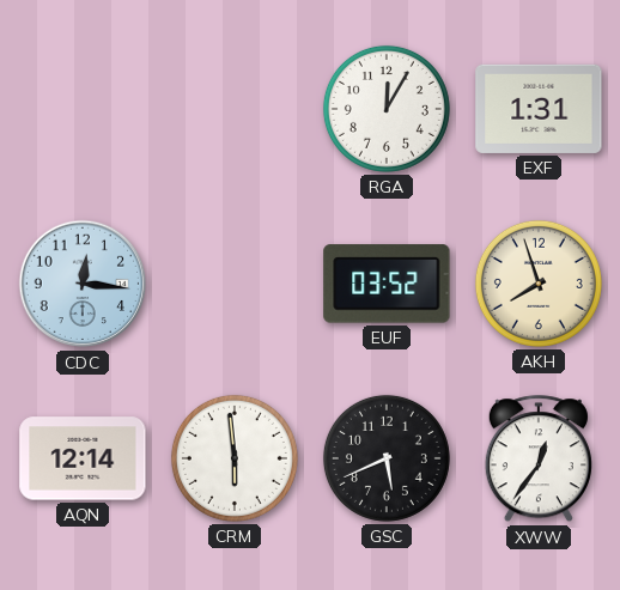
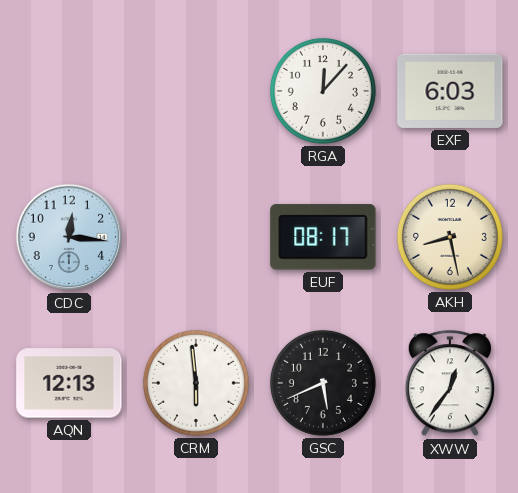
RGA: 12:05 -> 12:07 (323, 91)
EXF: 1:31 -> 6:03 (450, 91)
EUF: 03:52 -> 08:17 (323, 237)
AKH: 7:57 -> 8:28 (450, 237)
AQN: 12:14 -> 12:13 (69, 383)
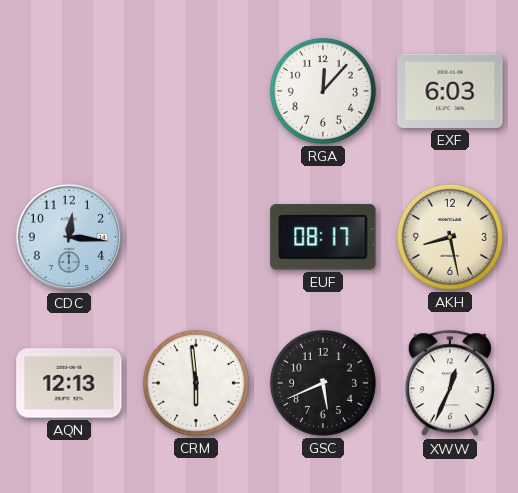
XWW: 12:36 -> 12:34 (450, 384)
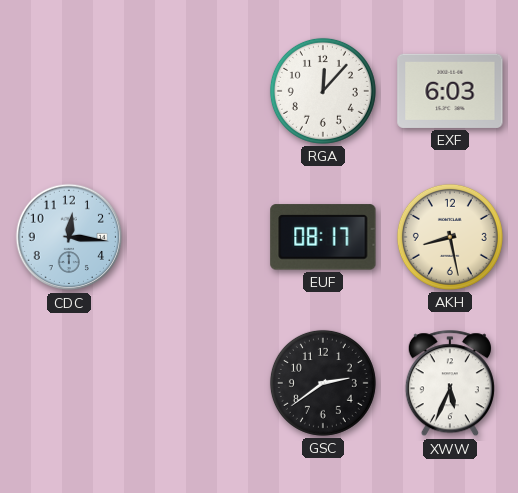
AQN: 12:13 -> none (69, 383)
CRM: 5:59 -> none (196, 383)
GSC: 5:41 -> 2:39 (323, 383)
XWW: 12:34 -> 5:34 (450, 384)
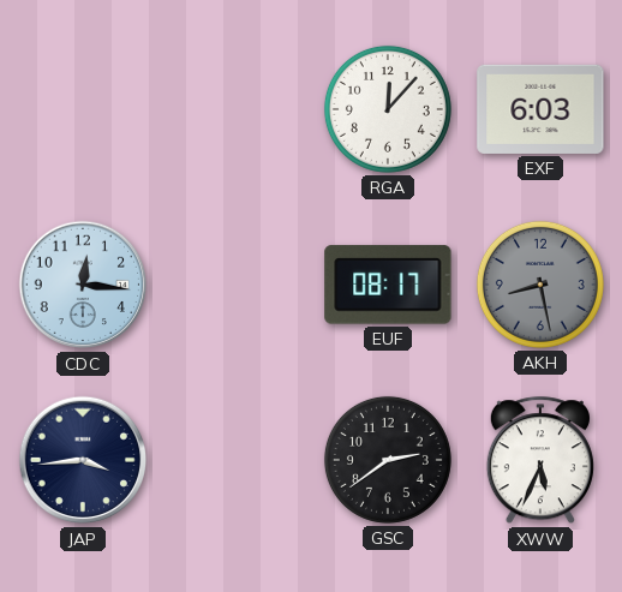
AKH dial: cream -> grey (540, 285)
JAP: none -> 3:44 (83, 460)
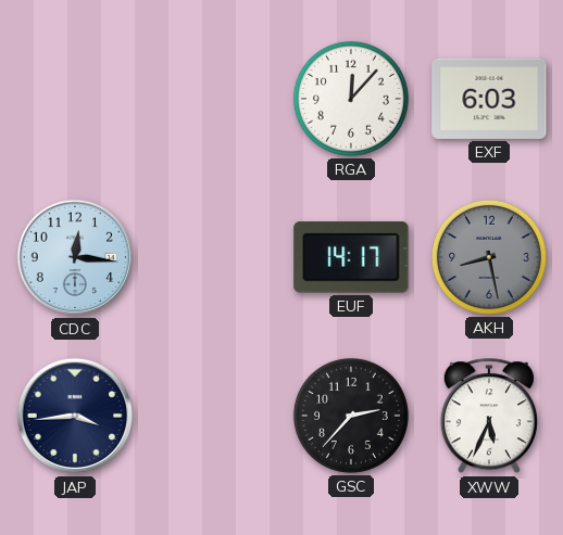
EUF: 08:17 -> 14:17 (351, 257)
GSC: 2:39 -> 2:37 (351, 416)
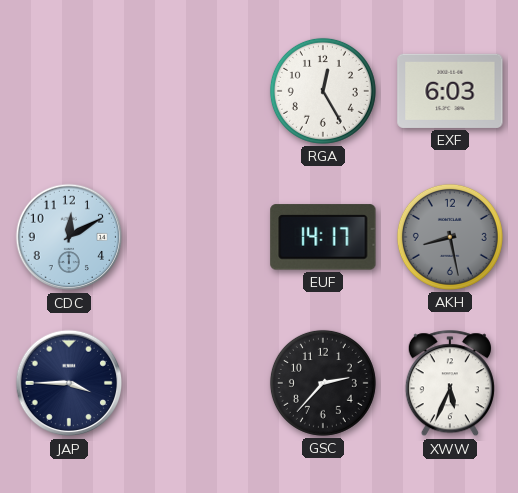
RGA: 12:07 -> 12:25 (323, 91)
CDC: 12:16 -> 12:10 (69, 237)
JAP: 3:44 -> 3:45 (69, 383)
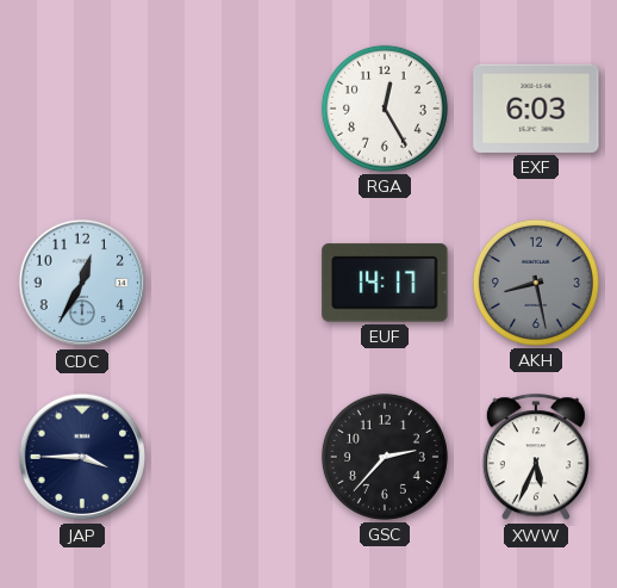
CDC: 12:10 -> 12:35 (82, 283)
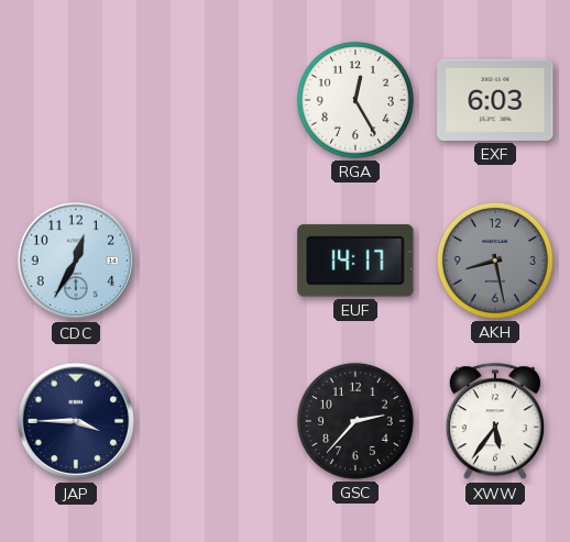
XWW: 5:34 -> 5:36 (495, 422)
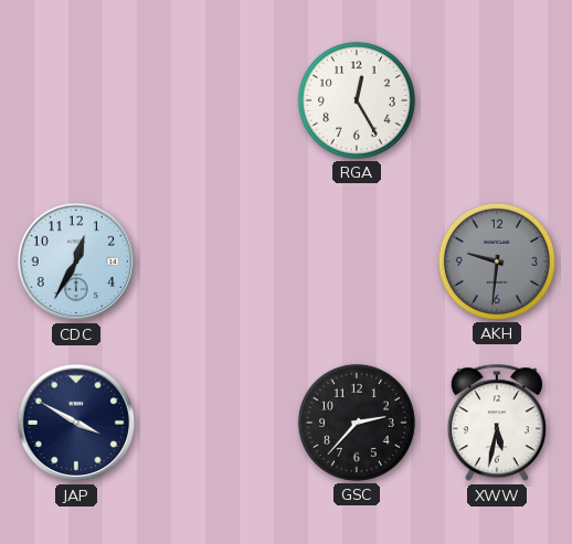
EXF: 6:03 -> none (495, 100)
EUF: 14:17 -> none (355, 261)
AKH: 8:28 -> 9:31 (497, 262)
JAP: 3:45 -> 3:50 (76, 423)
XWW: 5:36 -> 5:32 (497, 424)
